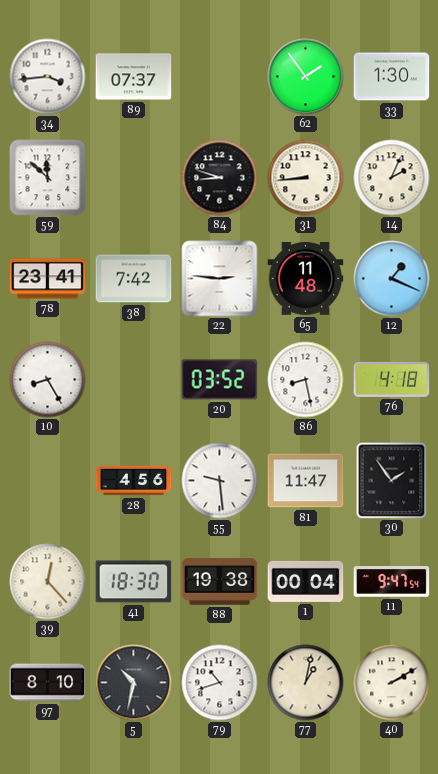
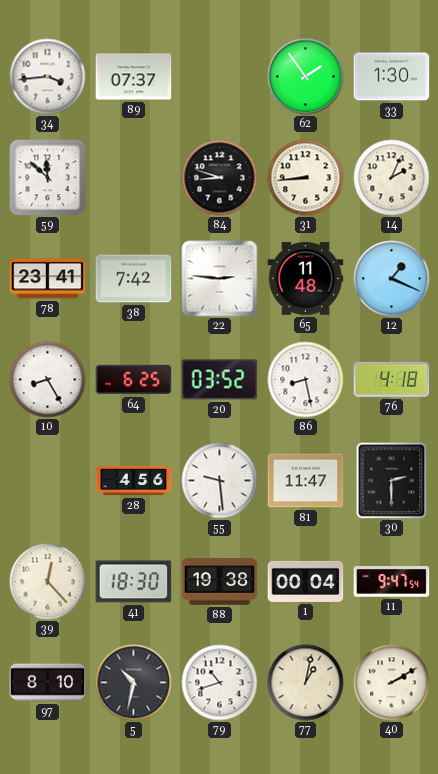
64: none -> 6:25 (134, 380)
30: 1:54 -> 2:30 (392, 481)
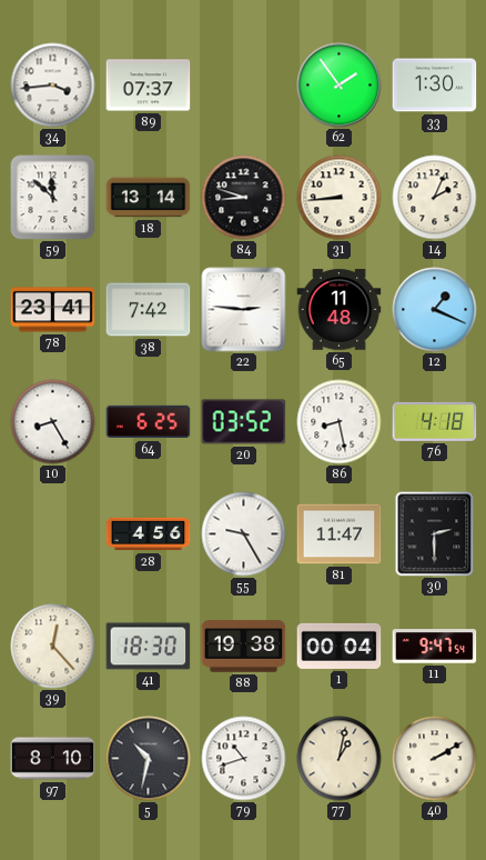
18: none -> 13:14 (149, 198)
55: 9:29 -> 9:25 (244, 534)
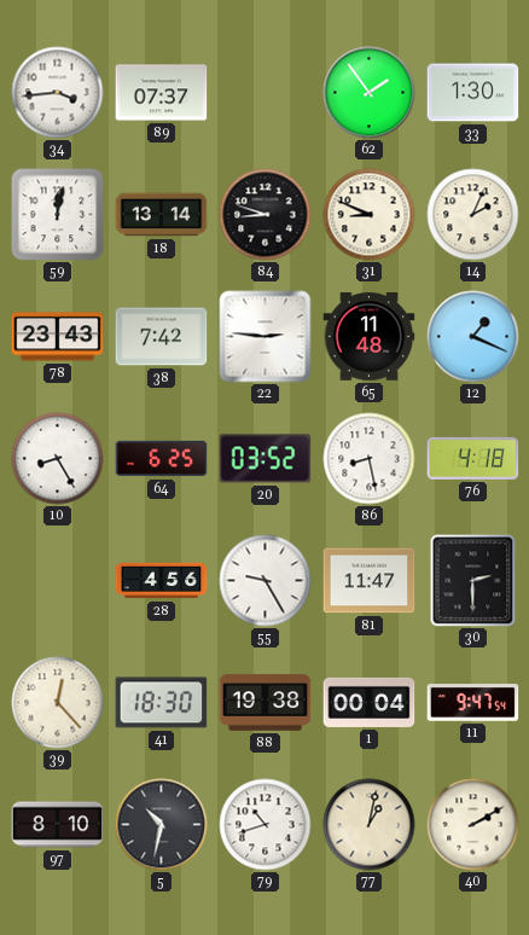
59: 11:52 -> 12:02 (58, 215)
31: 8:44 -> 8:49 (370, 215)
78: 23:41 -> 23:43 (58, 337)
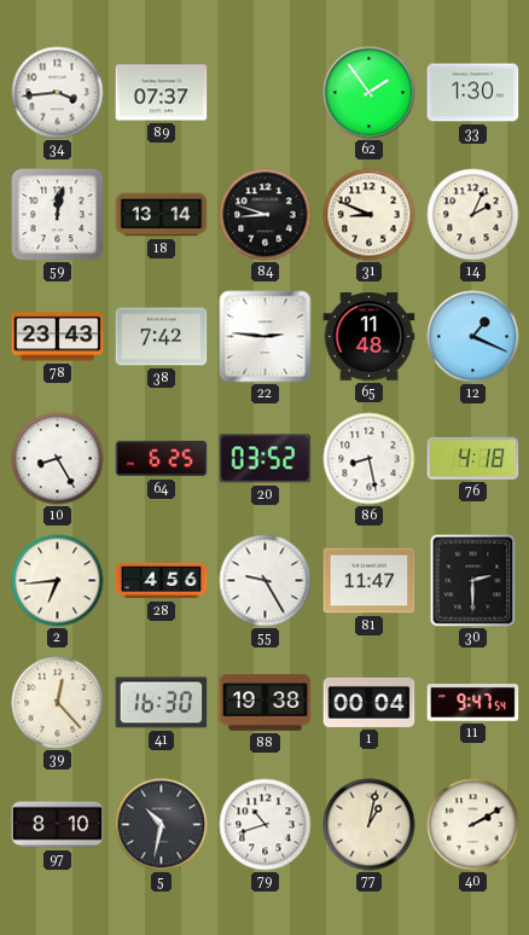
2: none -> 6:44 (58, 581)
41: 18:30 -> 16:30 (162, 703)
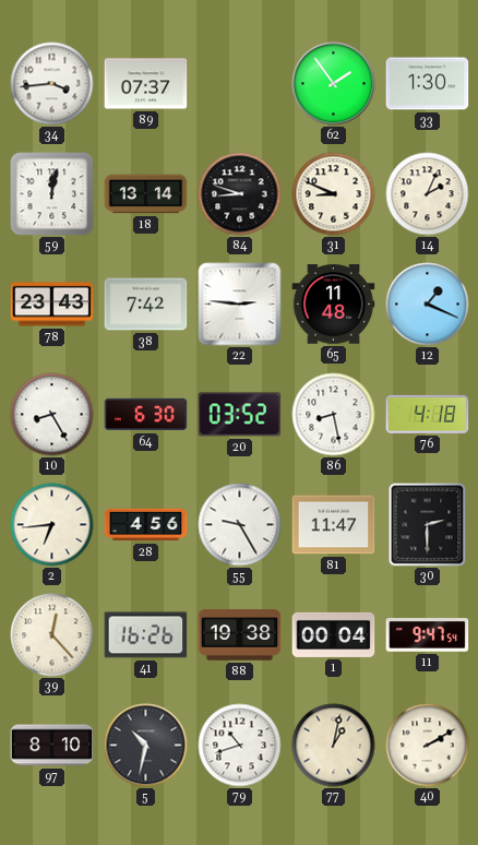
64: 6:25 -> 6:30 (146, 415)
41: 16:30 -> 16:26 (146, 635)
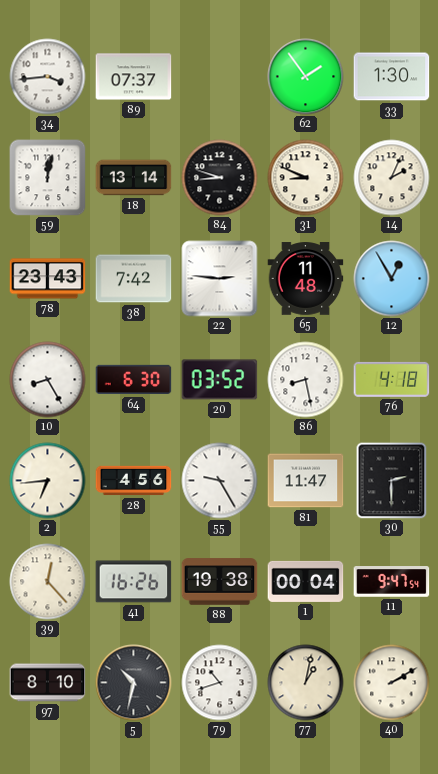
12: 1:19 -> 12:55 (392, 279)
